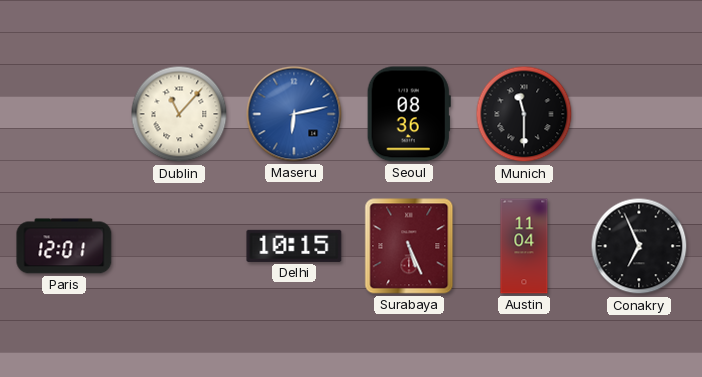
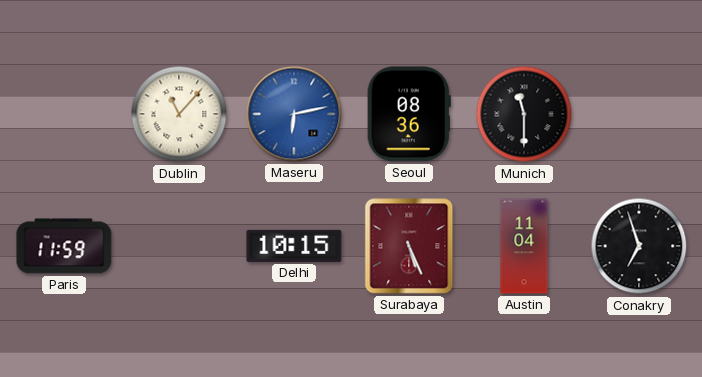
Paris: 12:01 -> 11:59 (64, 246)
Conakry: 6:56 -> 6:57 (639, 246)
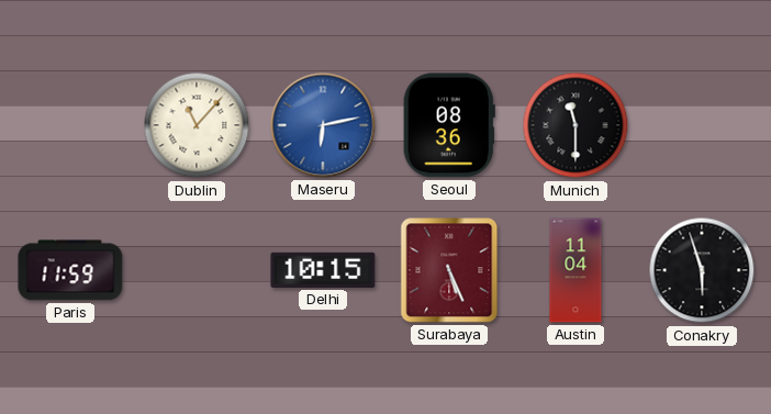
Conakry: 6:57 -> 5:57 (702, 270)
